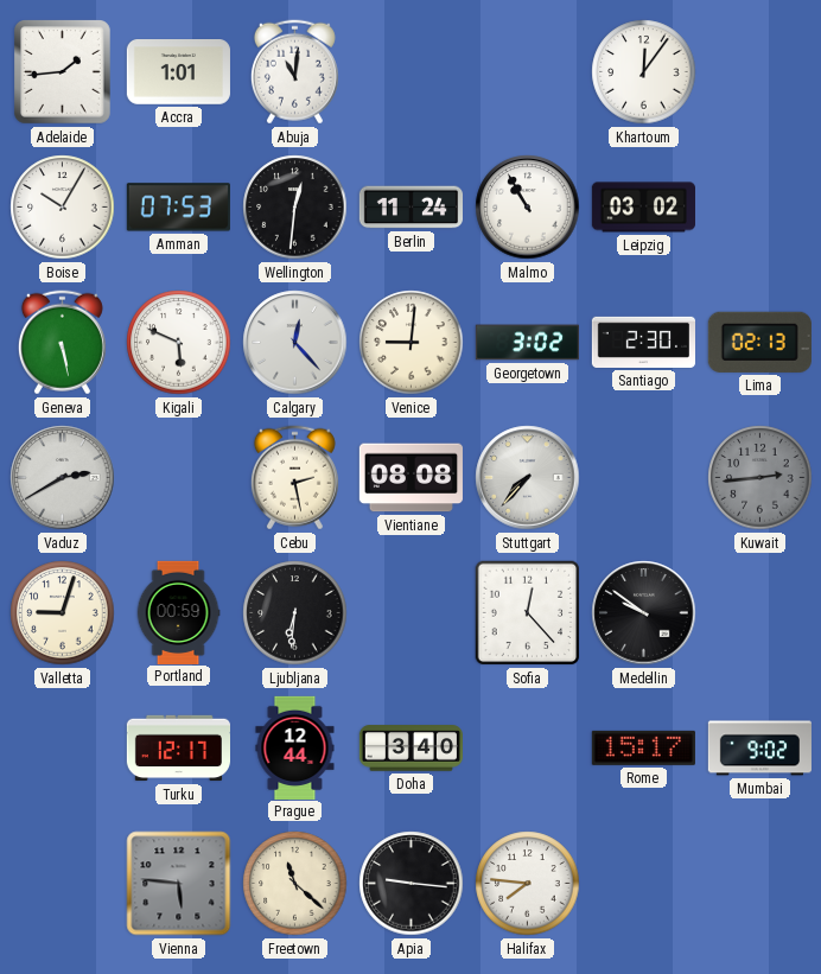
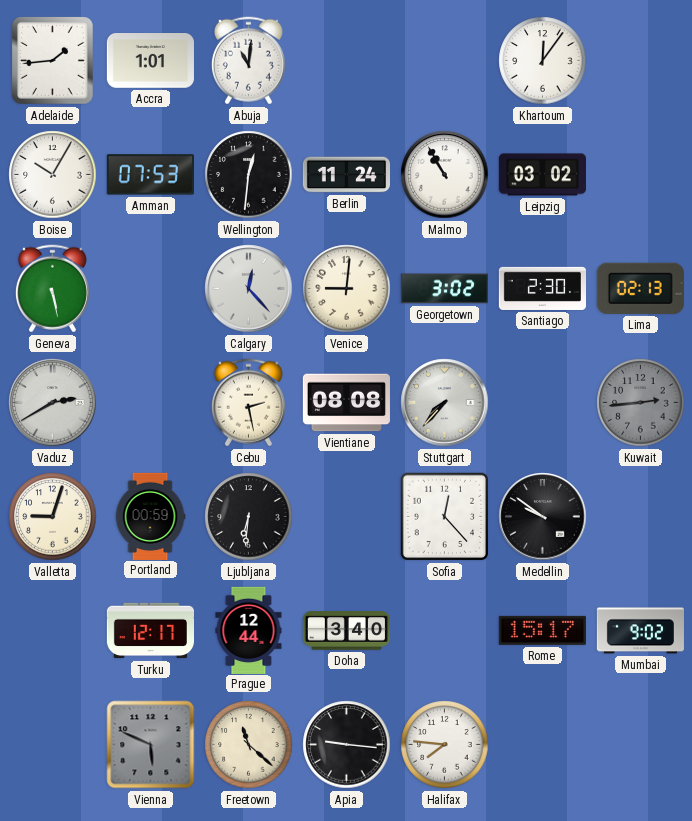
Kigali: 5:49 -> none (179, 343)
Vienna: 5:46 -> 5:49 (151, 745)
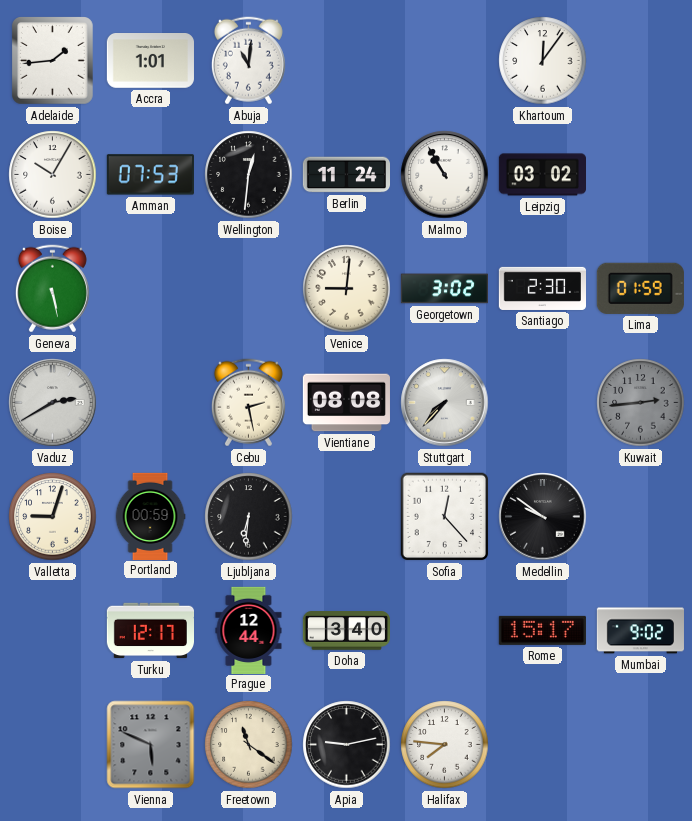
Calgary: 12:23 -> none (249, 289)
Lima: 02:13 -> 01:59 (640, 288)
Freetown: 11:22 -> 11:21 (249, 745)
Apia: 9:16 -> 9:13 (347, 745)
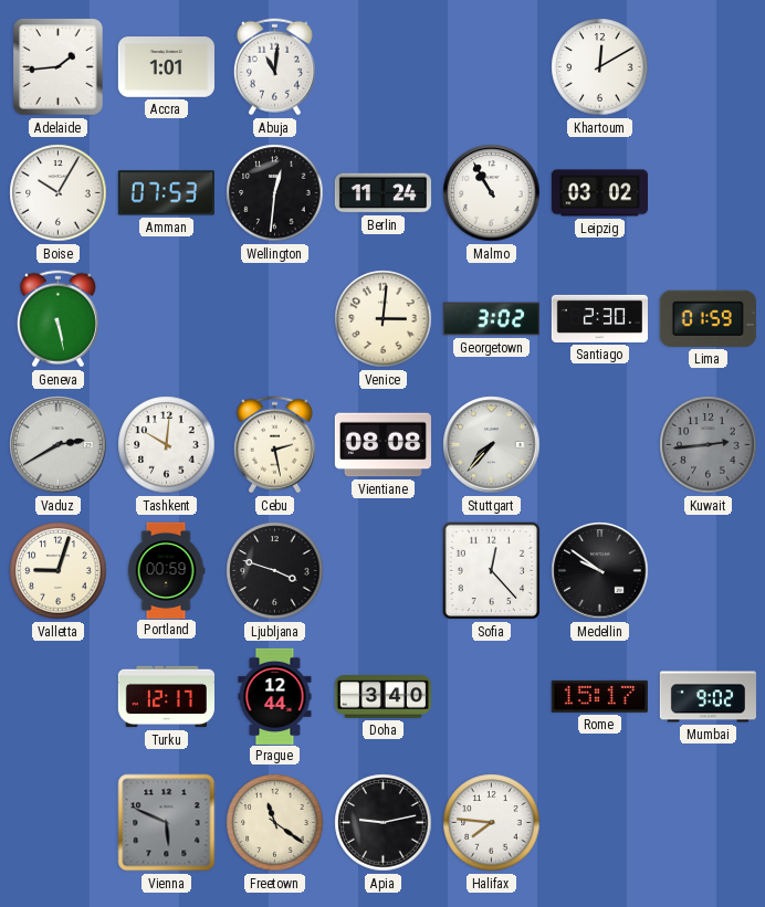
Khartoum: 12:06 -> 12:10 (600, 67)
Venice: 9:01 -> 3:01 (384, 319)
Tashkent: none -> 10:01 (167, 445)
Ljubljana: 6:31 -> 3:48 (275, 571)
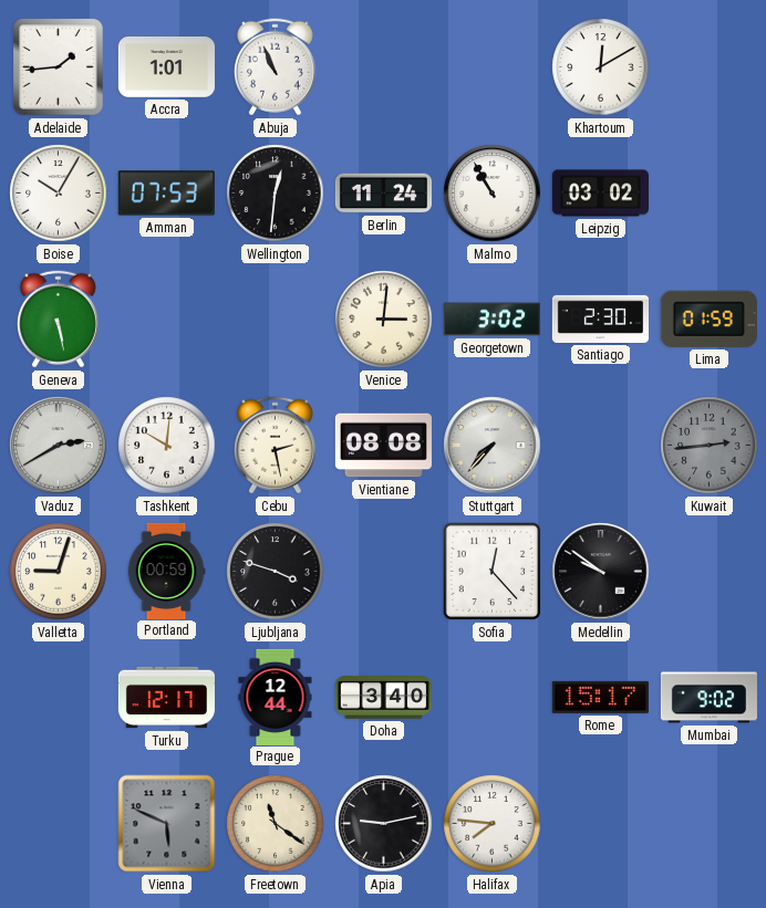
Abuja: 11:01 -> 10:56 (275, 67)
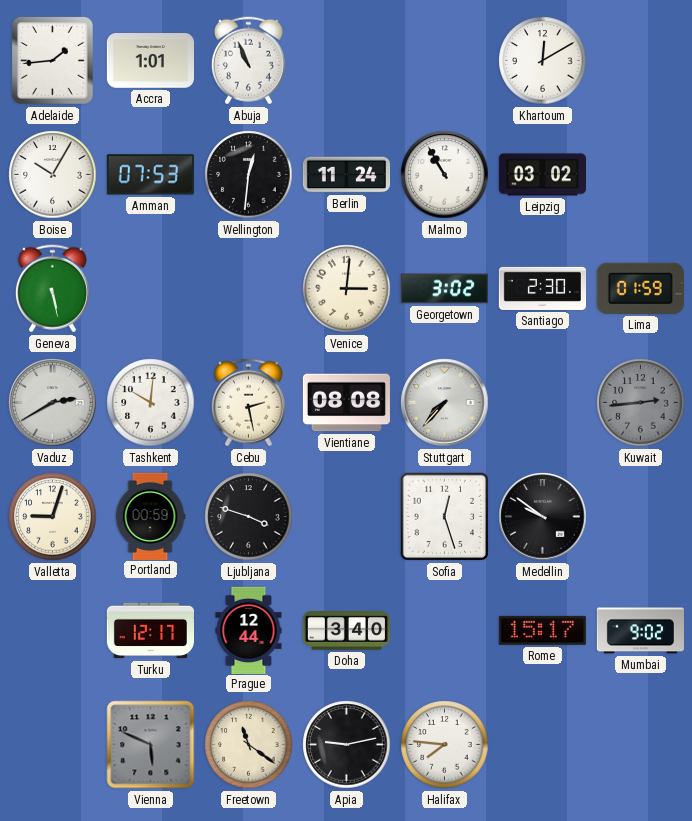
Sofia: 12:23 -> 12:27 (445, 517)
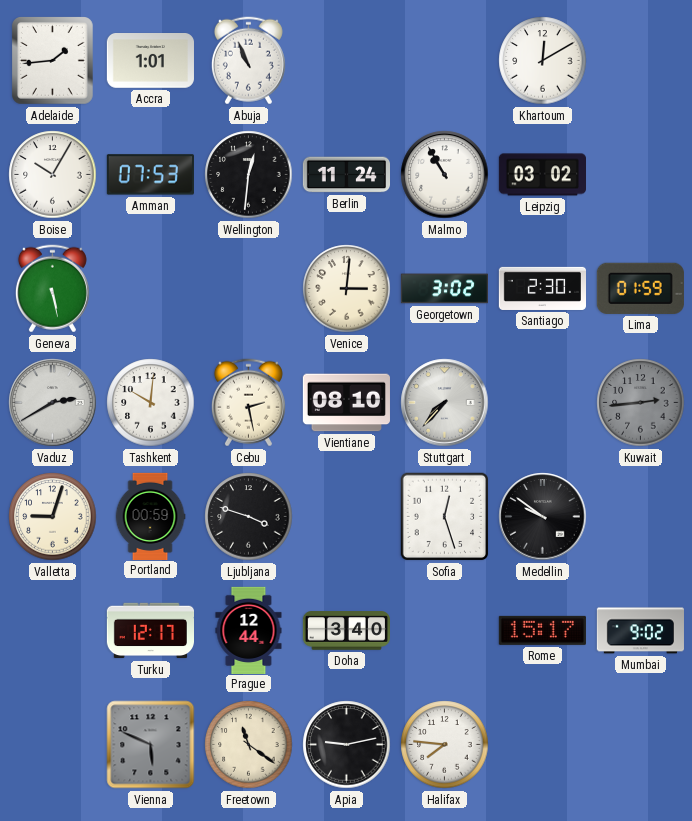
Vientiane: 08:08 -> 08:10 (346, 403)
